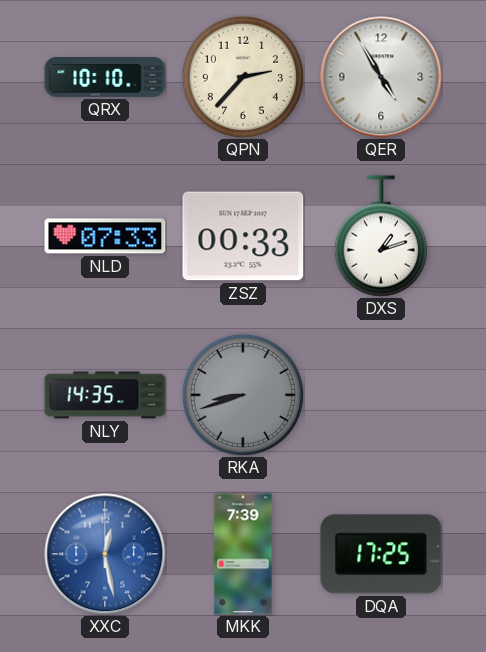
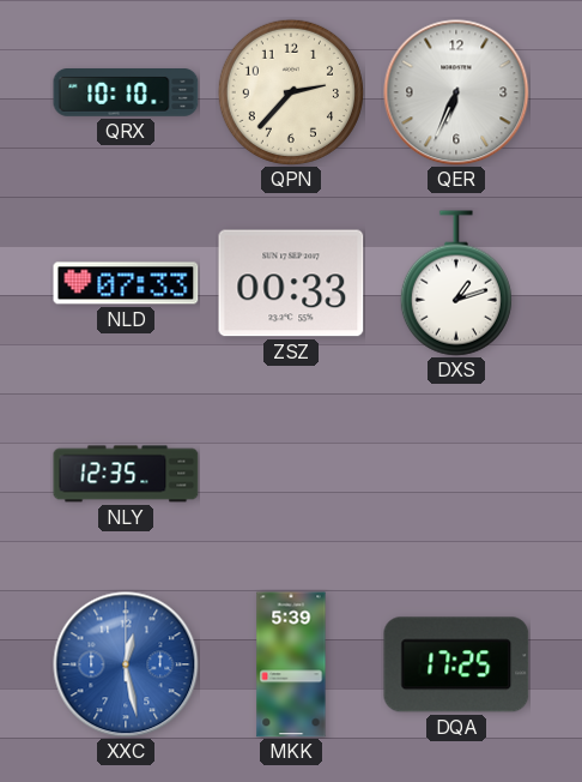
QER: 4:55 -> 6:34 (456, 92)
NLY: 14:35 -> 12:35 (126, 474)
RKA: 8:42 -> none (243, 395)
MKK: 7:39 -> 5:39 (291, 664)
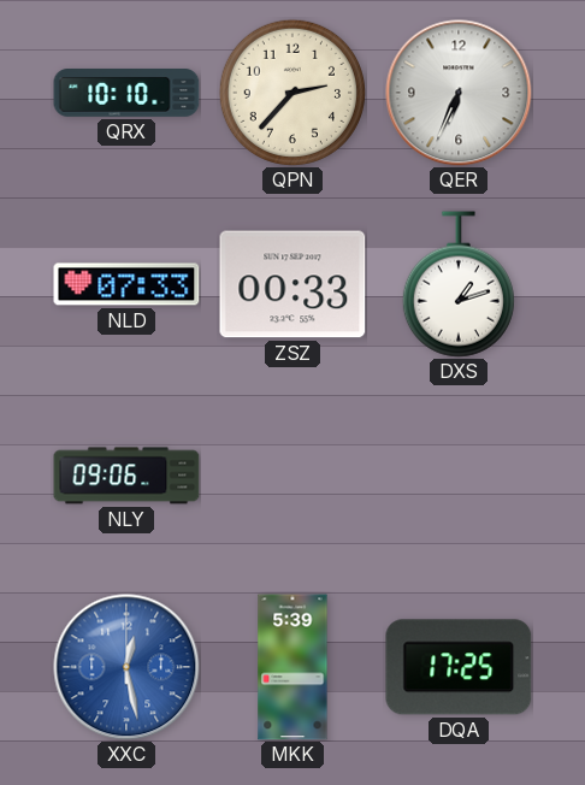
NLY: 12:35 -> 09:06 (126, 476)
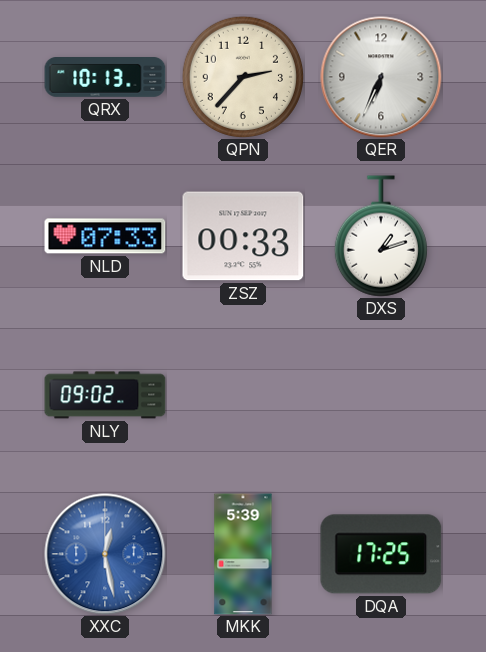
QRX: 10:10 -> 10:13 (105, 78)
NLY: 09:06 -> 09:02 (105, 395)
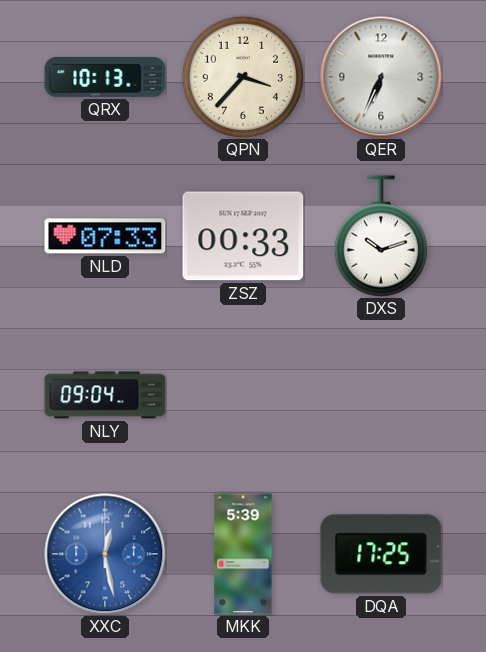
QPN: 2:37 -> 3:37 (243, 77)
DXS: 1:12 -> 10:12 (381, 236)
NLY: 09:02 -> 09:04 (105, 395)
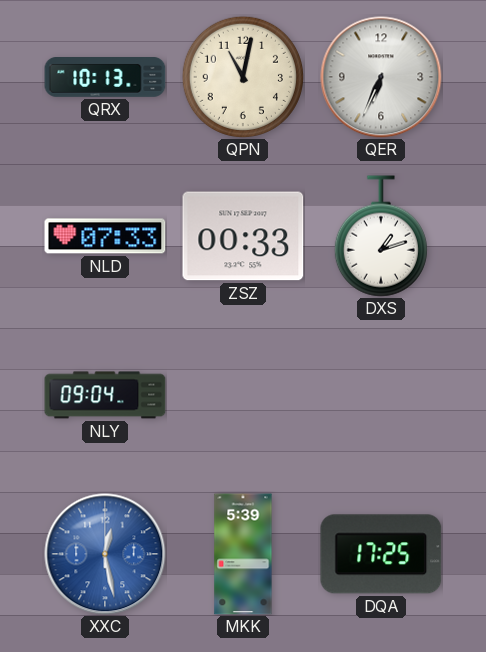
QPN: 3:37 -> 11:02 (243, 77)
DXS: 10:12 -> 1:12 (381, 236)
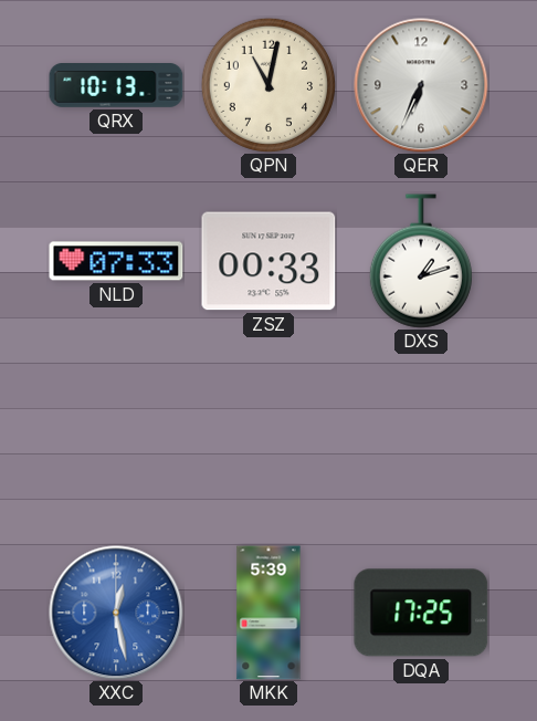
NLY: 09:04 -> none (105, 395)
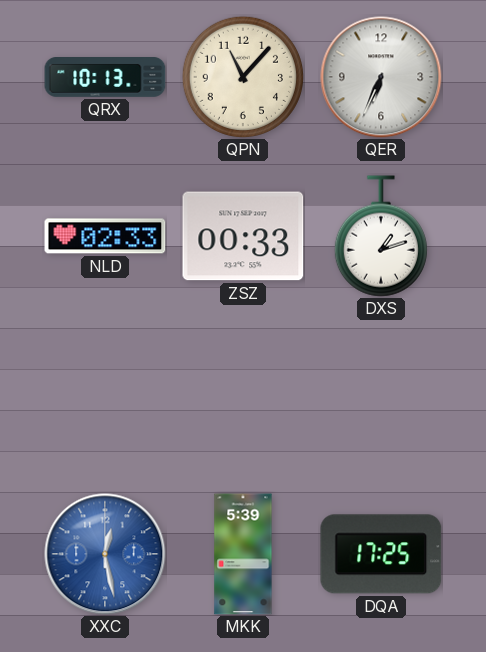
QPN: 11:02 -> 11:07 (243, 77)
NLD: 07:33 -> 02:33 (105, 236)
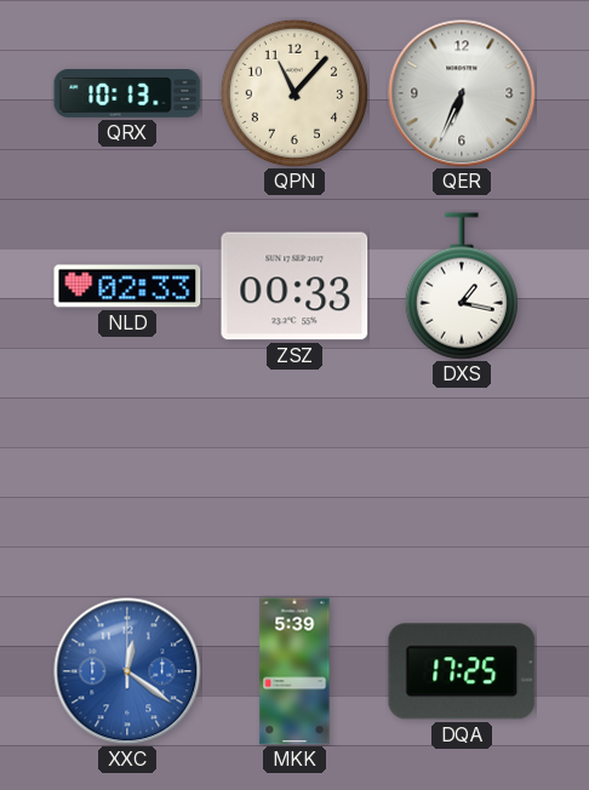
DXS: 1:12 -> 1:17 (462, 286)
XXC: 12:28 -> 12:21 (127, 671)
